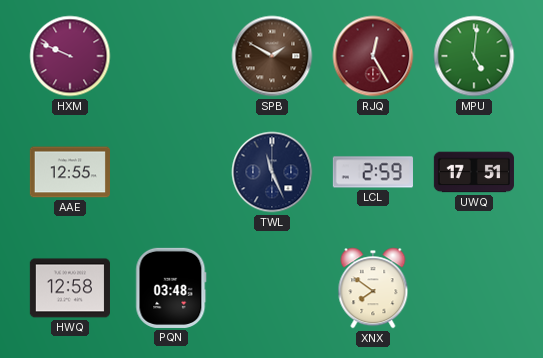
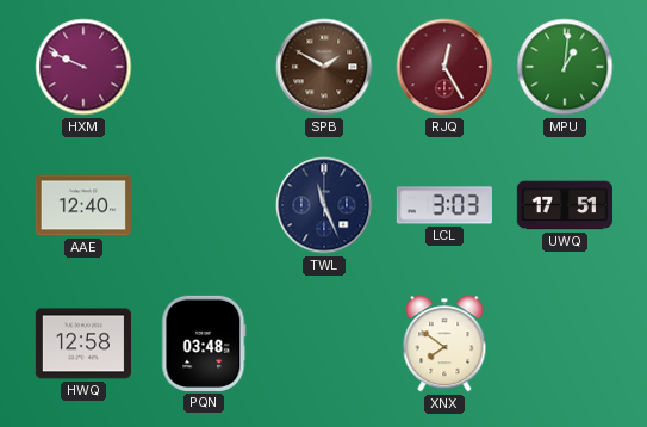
MPU: 5:01 -> 1:01 (565, 67)
AAE: 12:55 -> 12:40 (83, 205)
LCL: 2:59 -> 3:03 (444, 205)
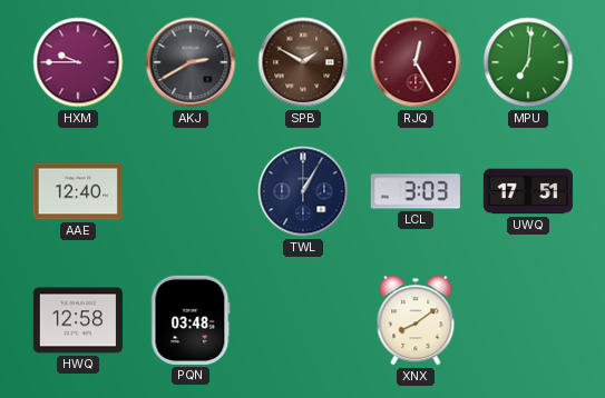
HXM: 9:49 -> 9:45 (78, 62)
AKJ: none -> 2:40 (191, 62)
MPU: 1:01 -> 7:01 (528, 62)
TWL: 11:26 -> 1:05 (303, 191)
XNX: 7:51 -> 8:09 (416, 320)
